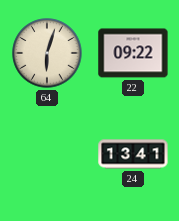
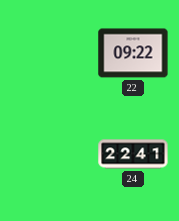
64: 6:03 -> none (47, 53)
24: 13:41 -> 22:41 (133, 154)
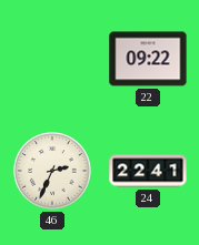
46: none -> 2:34 (52, 171)
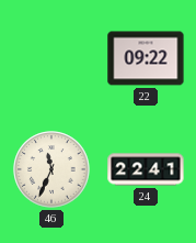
46: 2:34 -> 11:34 (51, 169)
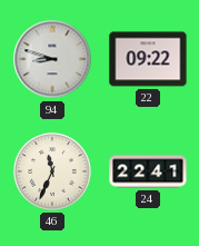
94: none -> 8:48 (52, 59)
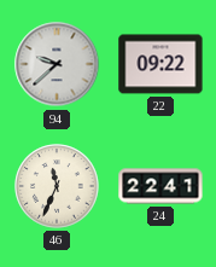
94: 8:48 -> 9:38 (57, 64)
